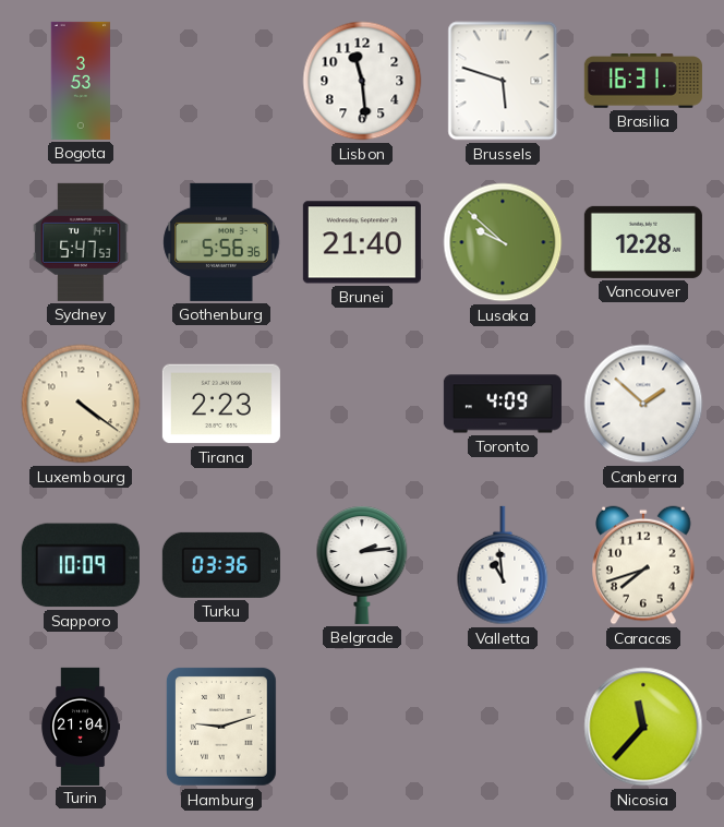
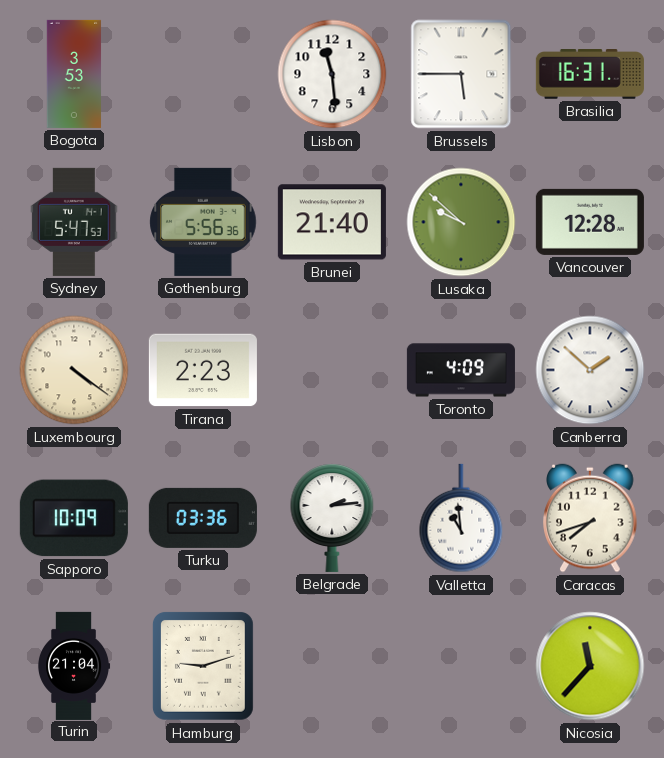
Brussels: 5:48 -> 5:45 (461, 74)
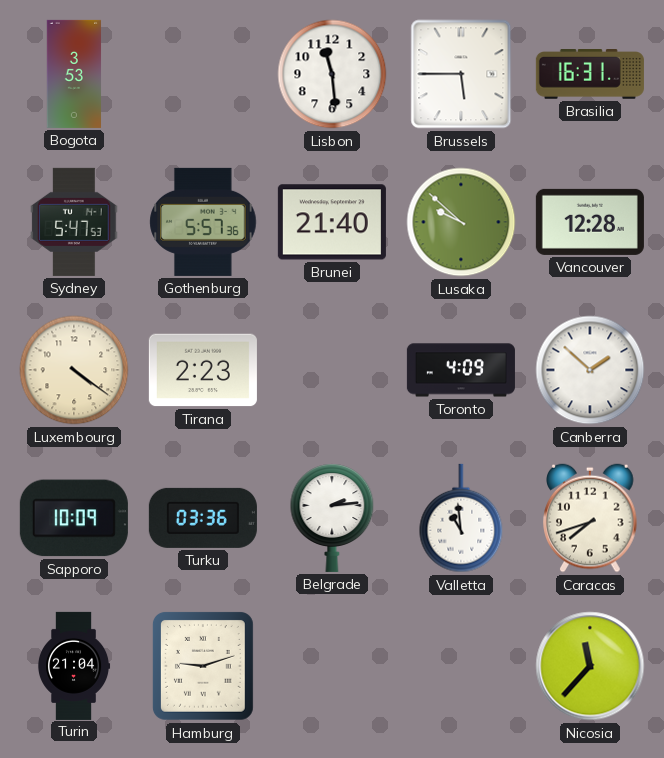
Gothenburg: 5:56 -> 5:57 (203, 222)
